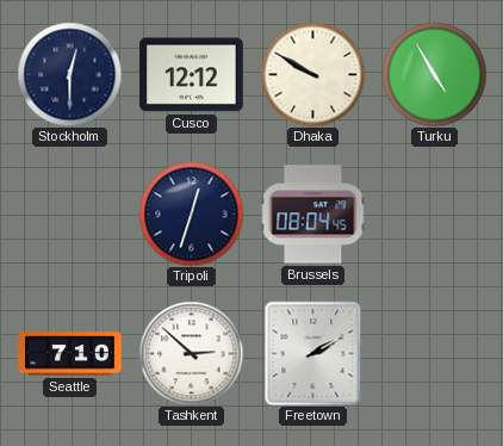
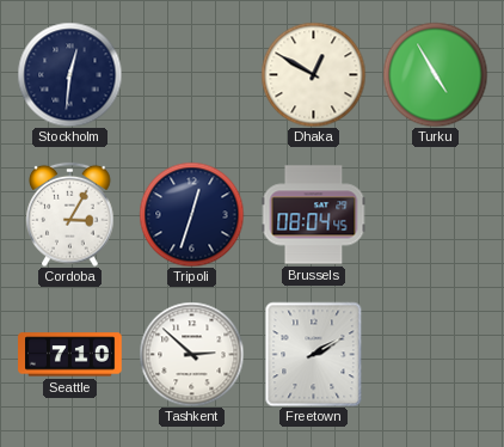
Stockholm: 12:30 -> 12:31 (69, 74)
Cusco: 12:12 -> none (192, 75)
Dhaka: 9:50 -> 12:50 (313, 74)
Cordoba: none -> 3:05 (70, 214)
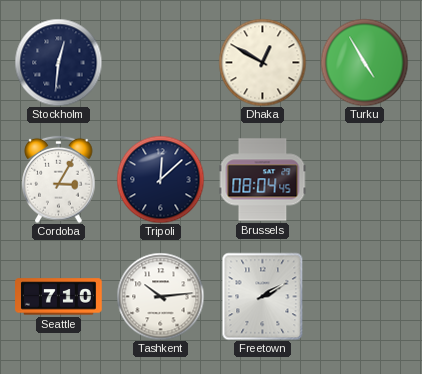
Tripoli: 12:33 -> 12:08 (160, 179)
Tashkent: 2:52 -> 10:14 (160, 296)
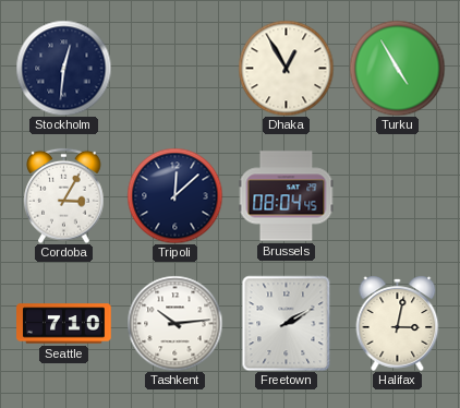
Dhaka: 12:50 -> 12:55 (286, 68)
Halifax: none -> 3:02 (398, 323)
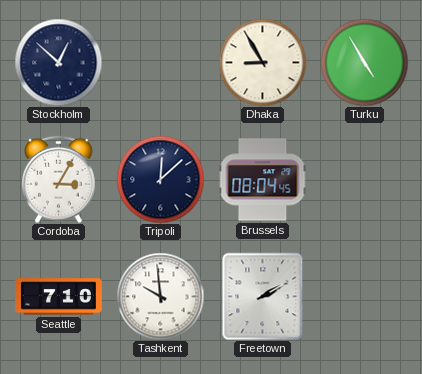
Stockholm: 12:31 -> 12:52 (58, 62)
Dhaka: 12:55 -> 8:55 (262, 62)
Tashkent: 10:14 -> 9:59 (160, 296)
Halifax: 3:02 -> none (398, 323)
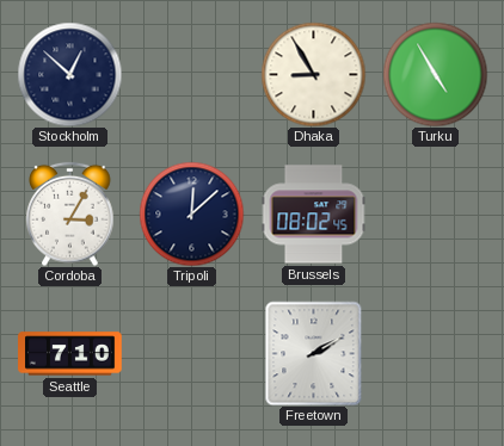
Brussels: 08:04 -> 08:02 (313, 215)
Tashkent: 9:59 -> none (160, 296)
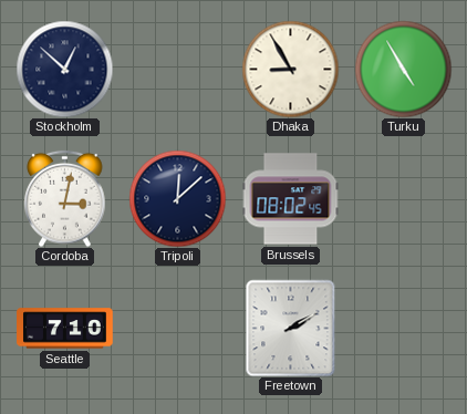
Cordoba: 3:05 -> 3:02 (65, 198)
